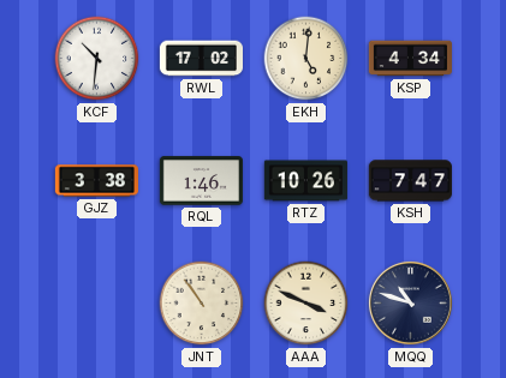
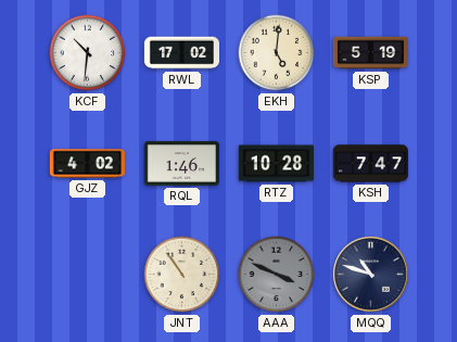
KSP: 4:34 -> 5:19 (370, 53)
GJZ: 3:38 -> 4:02 (87, 164)
RTZ: 10:26 -> 10:28 (276, 164)
AAA dial: cream -> grey (277, 275)
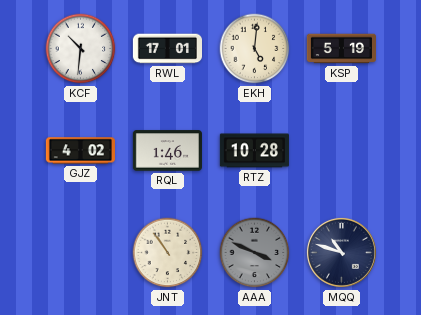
RWL: 17:02 -> 17:01 (167, 49)
KSH: 7:47 -> none (370, 164)
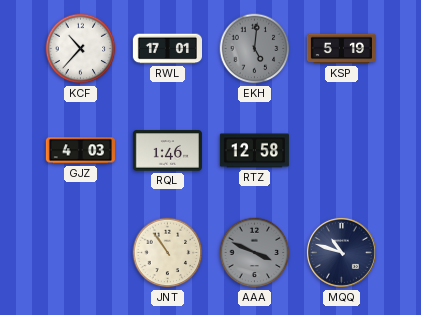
KCF: 10:31 -> 10:37 (81, 49)
EKH dial: cream -> grey (255, 49)
GJZ: 4:02 -> 4:03 (80, 151)
RTZ: 10:28 -> 12:58 (254, 151)
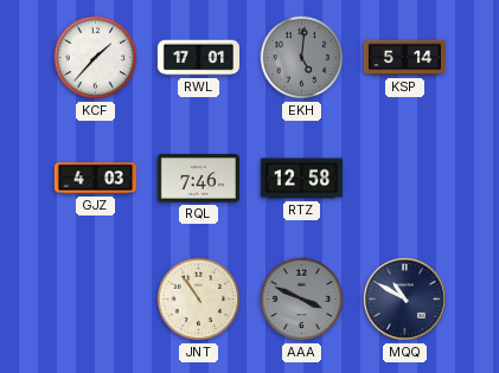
KCF: 10:37 -> 1:37 (96, 58)
KSP: 5:19 -> 5:14 (404, 58)
RQL: 1:46 -> 7:46 (198, 179)
MQQ: 10:48 -> 10:50 (404, 298)
